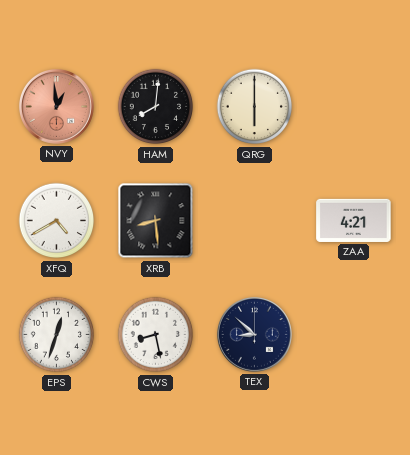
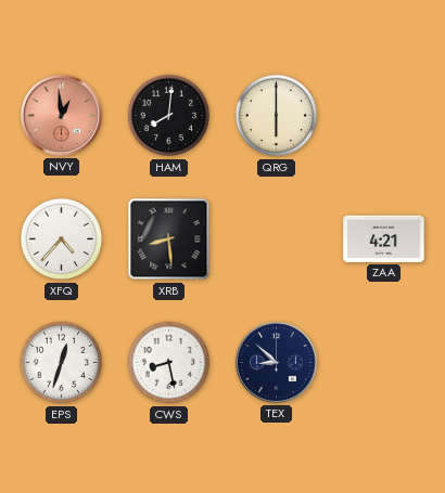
XFQ: 4:40 -> 4:37 (62, 239)
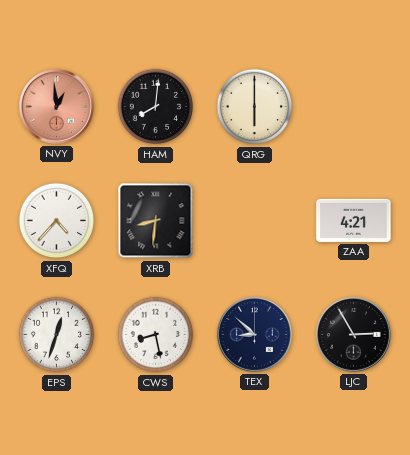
XRB: 8:29 -> 8:31 (156, 221)
LJC: none -> 2:55 (353, 334)
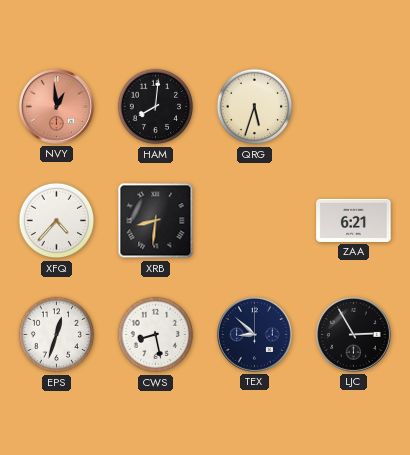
QRG: 6:00 -> 5:33 (255, 107)
ZAA: 4:21 -> 6:21 (354, 220)
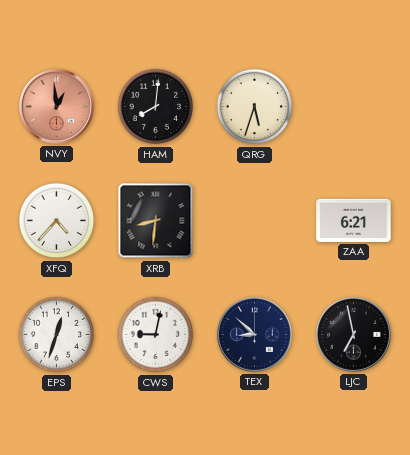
CWS: 8:28 -> 9:02 (156, 335)
LJC: 2:55 -> 6:58 (353, 334)
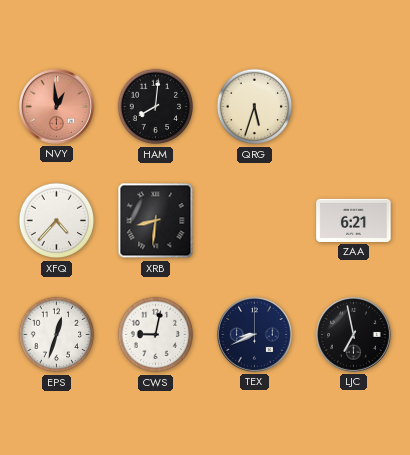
TEX: 8:52 -> 8:41 (254, 334)
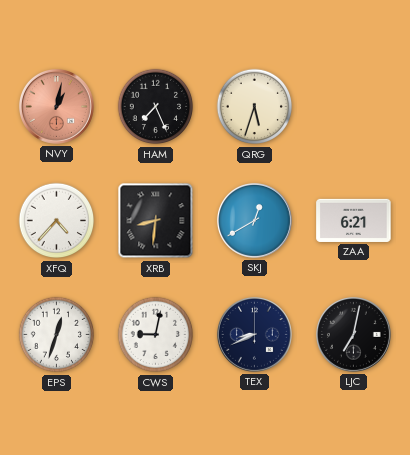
NVY: 12:59 -> 1:02 (56, 106)
HAM: 8:01 -> 7:26 (156, 107)
SKJ: none -> 12:40 (254, 220)
LJC: 6:58 -> 7:02 (353, 334)
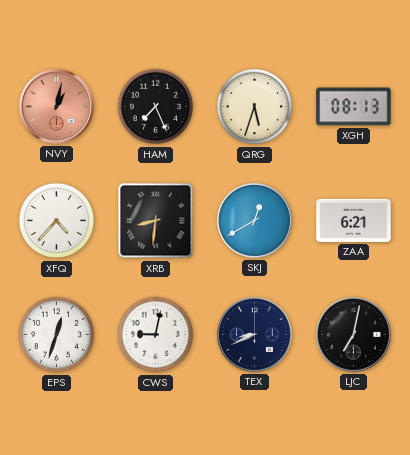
XGH: none -> 08:13 (354, 107)
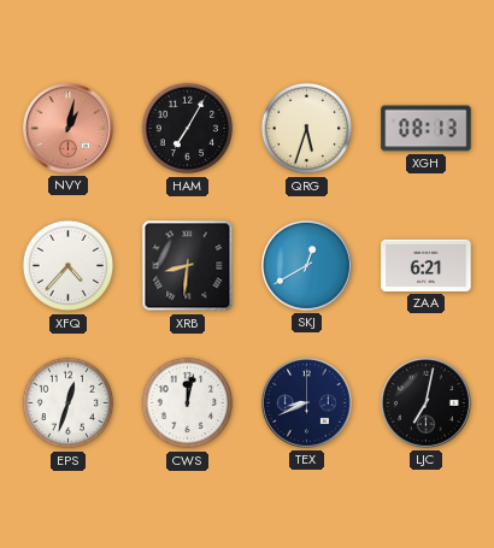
HAM: 7:26 -> 7:05 (188, 129)
CWS: 9:02 -> 12:02 (188, 403)
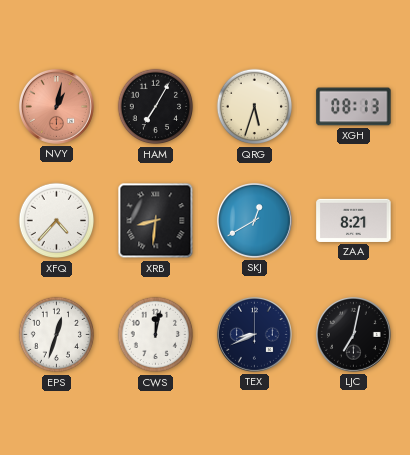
ZAA: 6:21 -> 8:21 (354, 220)
